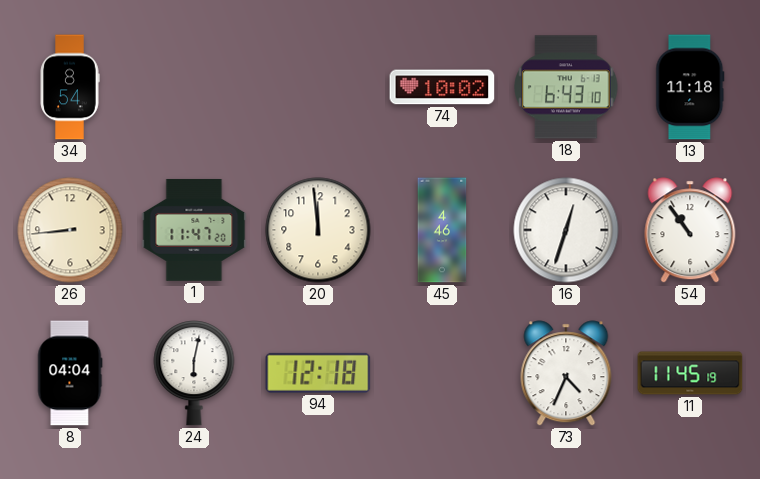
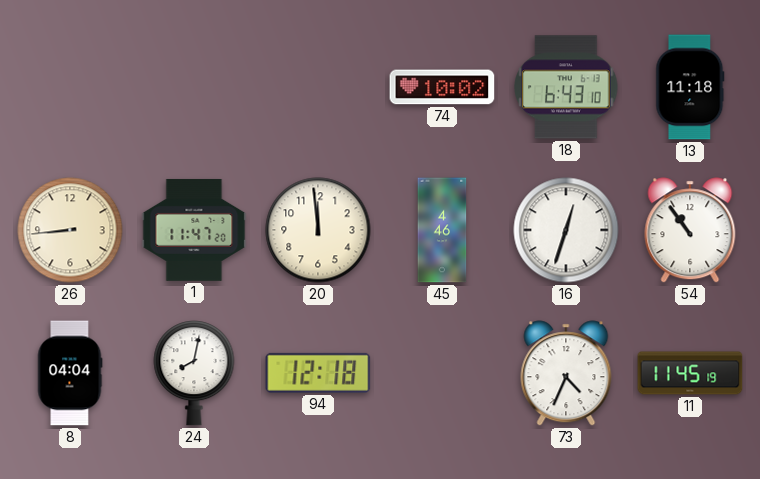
34: 8:54 -> none (70, 87)
24: 6:02 -> 8:02 (194, 373)
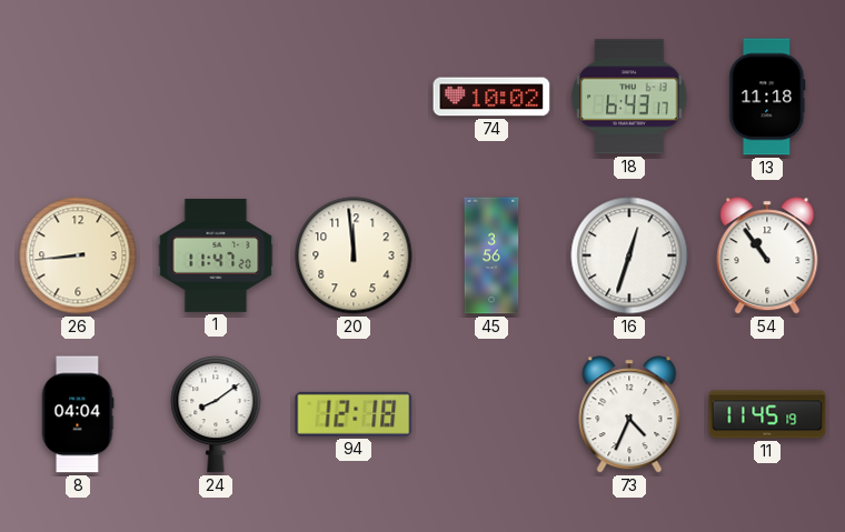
18: 6:43:10 -> 6:43:17 (629, 97)
45: 4:46 -> 3:56 (491, 255)
24: 8:02 -> 8:09 (216, 414)
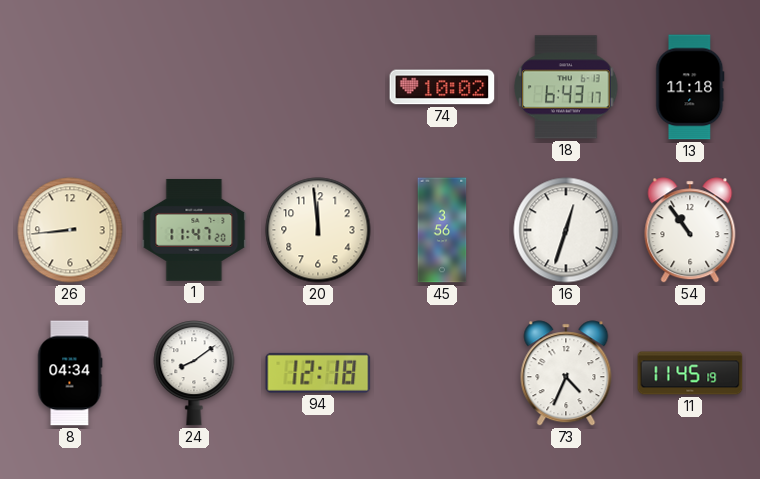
8: 04:04 -> 04:34 (70, 373)
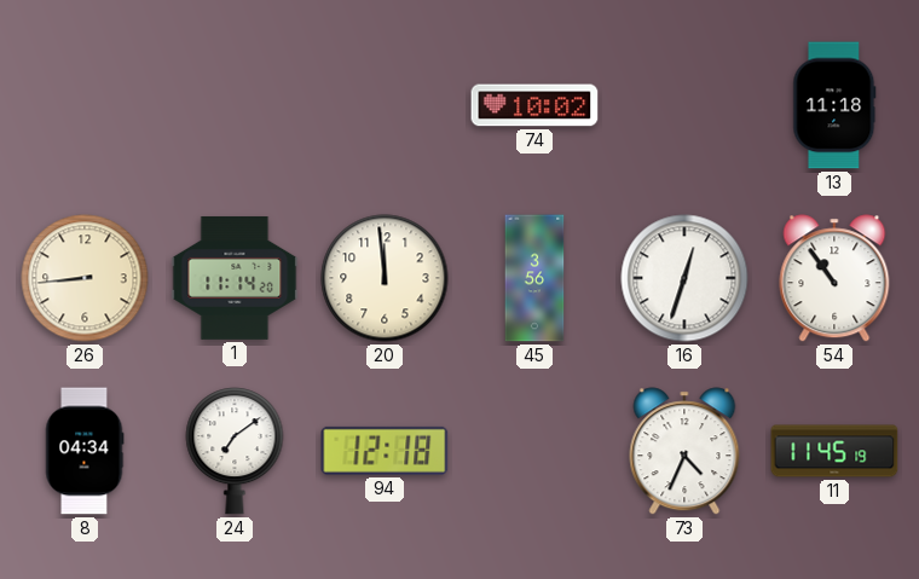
18: 6:43 -> none (566, 87)
1: 11:47 -> 11:14 (235, 278)
24: 8:09 -> 7:09 (235, 451)
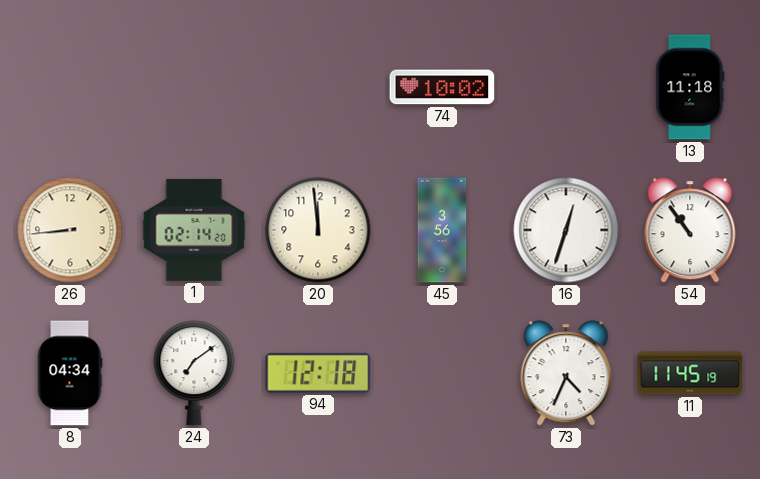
1: 11:14 -> 02:14 (194, 230)
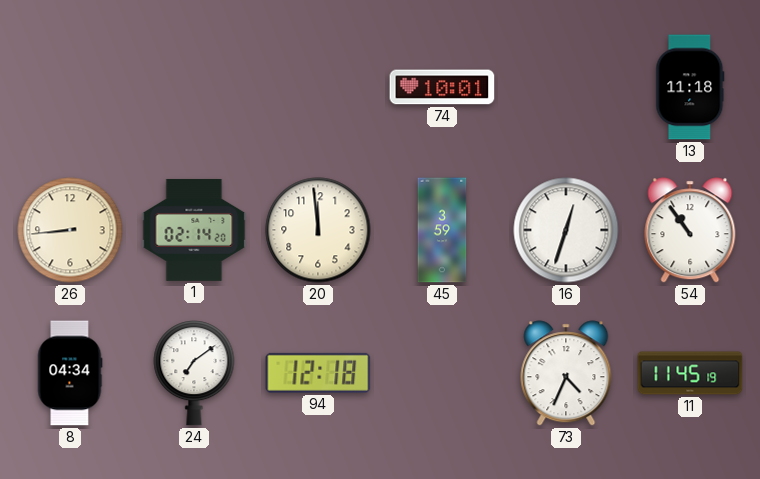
74: 10:02 -> 10:01 (442, 87)
45: 3:56 -> 3:59 (442, 230)
